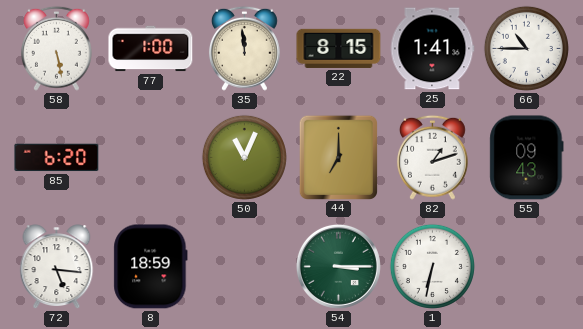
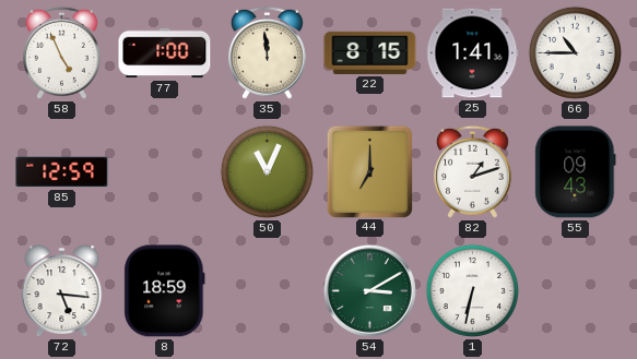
58: 5:28 -> 4:56 (61, 52)
85: 6:20 -> 12:59 (62, 172)
54: 3:15 -> 3:10 (369, 290)
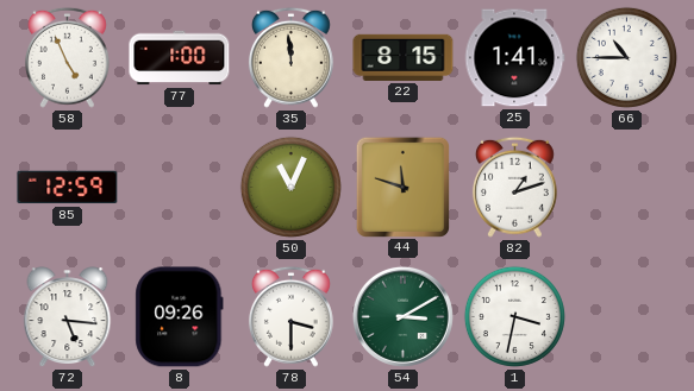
44: 7:00 -> 11:48 (402, 187)
55: 09:43 -> none (576, 172)
8: 18:59 -> 09:26 (180, 317)
78: none -> 3:30 (290, 316)
1: 6:32 -> 3:32 (514, 316)
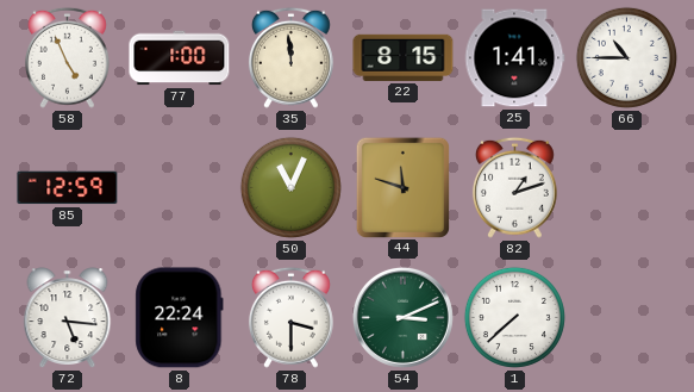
8: 09:26 -> 22:24 (180, 318)
54: 3:10 -> 3:11 (402, 317)
1: 3:32 -> 7:38 (514, 317)
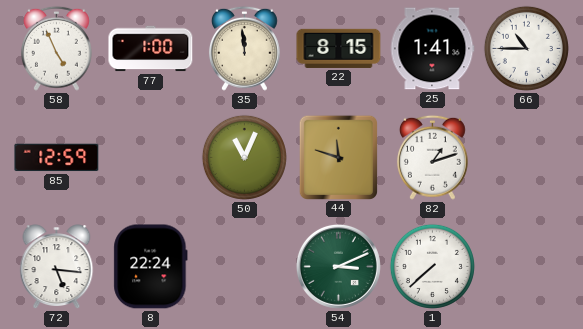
78: 3:30 -> none (290, 317)
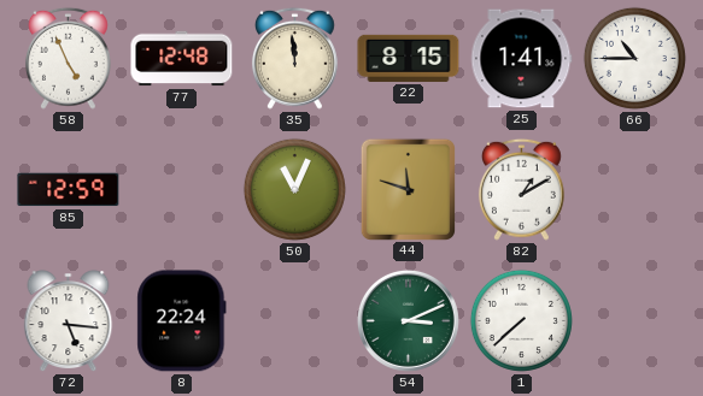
77: 1:00 -> 12:48 (182, 59)
82: 1:12 -> 1:10 (521, 189)
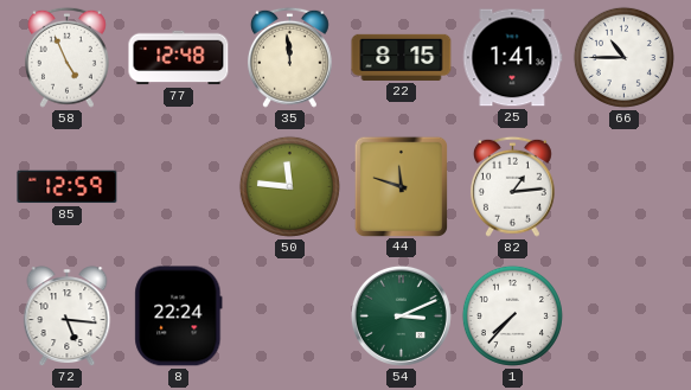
50: 11:04 -> 11:46 (289, 186)
82: 1:10 -> 1:14 (512, 186)
1: 7:38 -> 7:37 (512, 315)
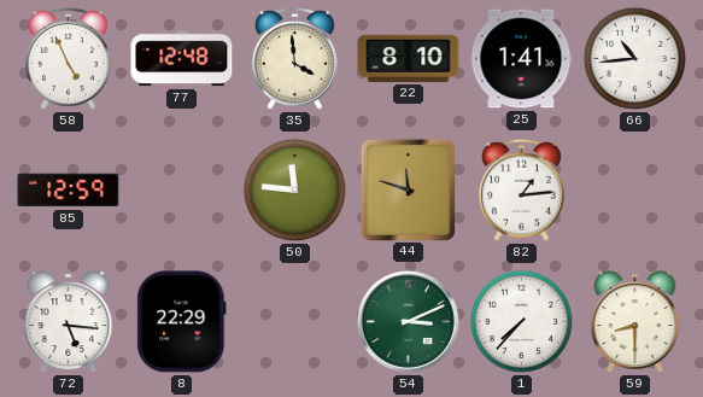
35: 11:59 -> 3:59 (294, 58)
22: 8:15 -> 8:10 (409, 58)
66: 10:45 -> 10:44 (634, 58)
8: 22:24 -> 22:29 (182, 322)
59: none -> 8:30 (635, 322)
